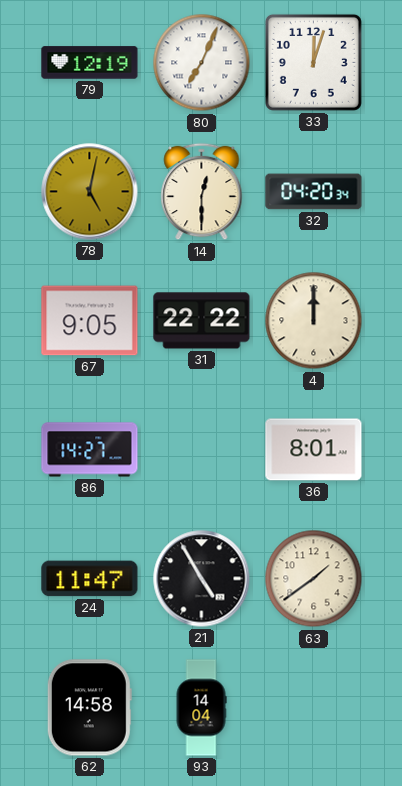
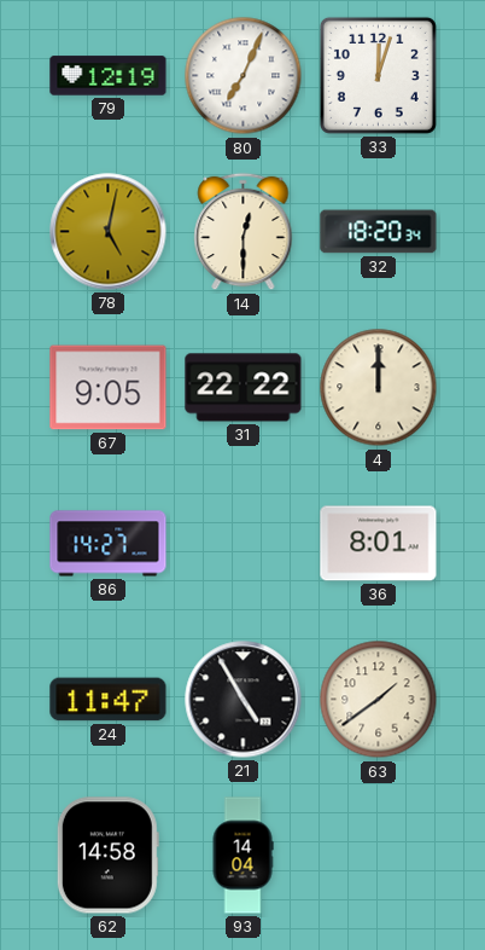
32: 04:20 -> 18:20 (379, 232)
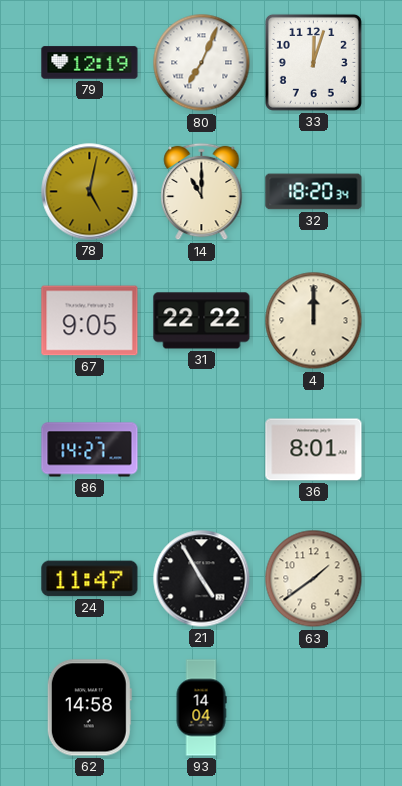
14: 12:30 -> 11:00 (202, 192)
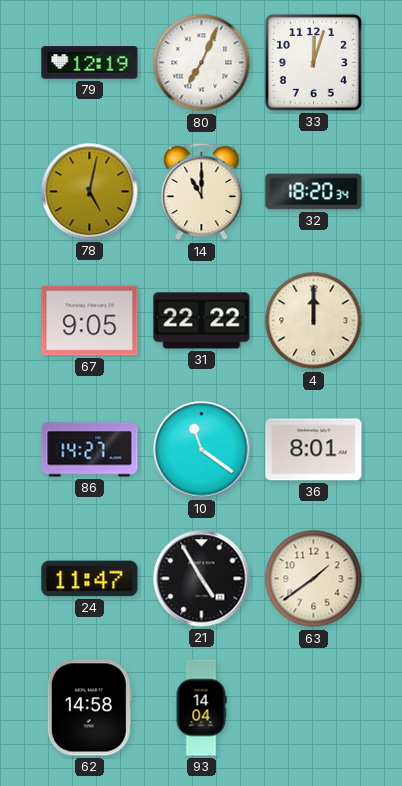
10: none -> 11:21 (202, 450)
